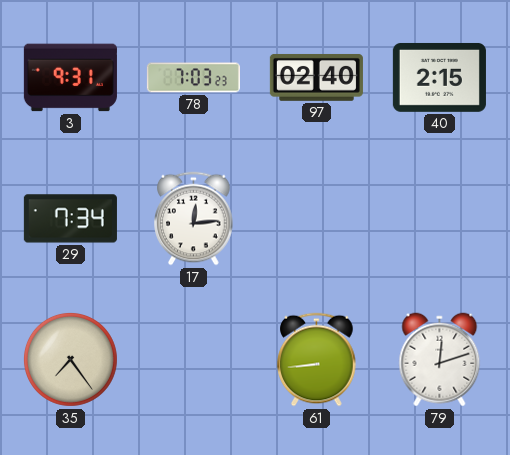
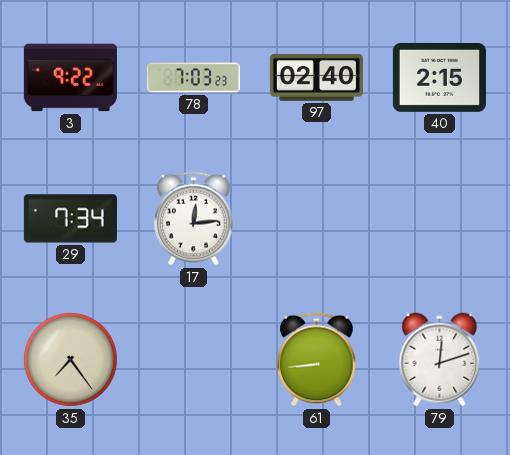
3: 9:31 -> 9:22 (70, 78)
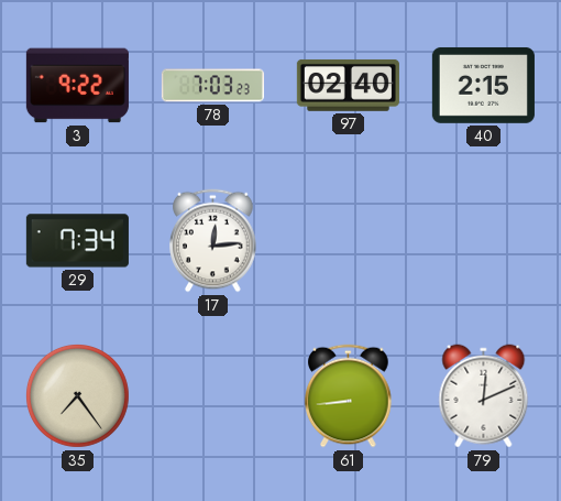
79: 12:12 -> 12:11 (484, 396)
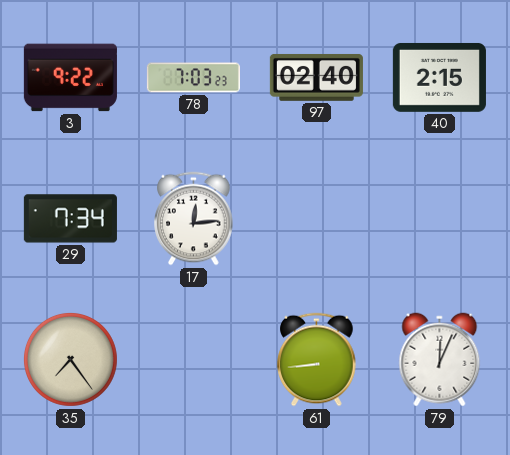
79: 12:11 -> 12:04 (440, 360)
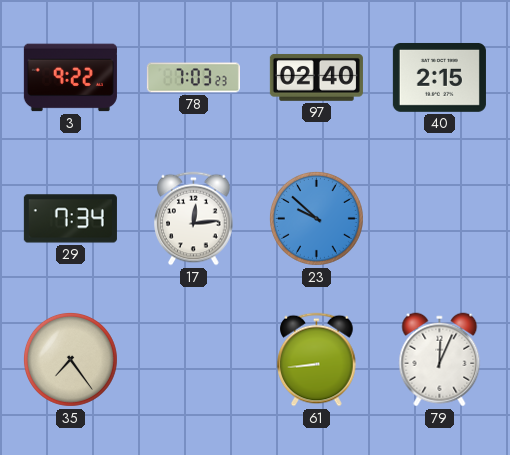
23: none -> 9:52 (316, 218)
